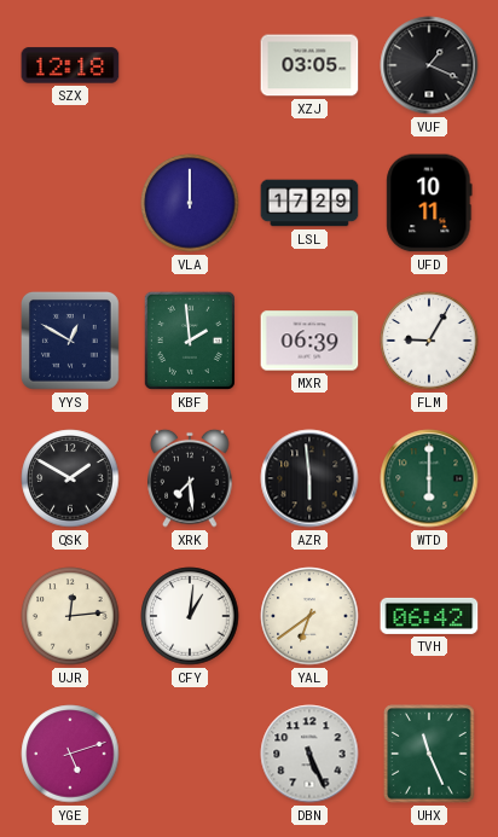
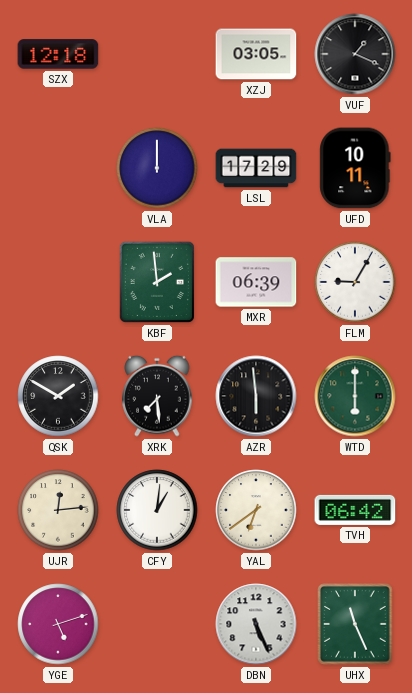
YYS: 12:50 -> none (70, 341)
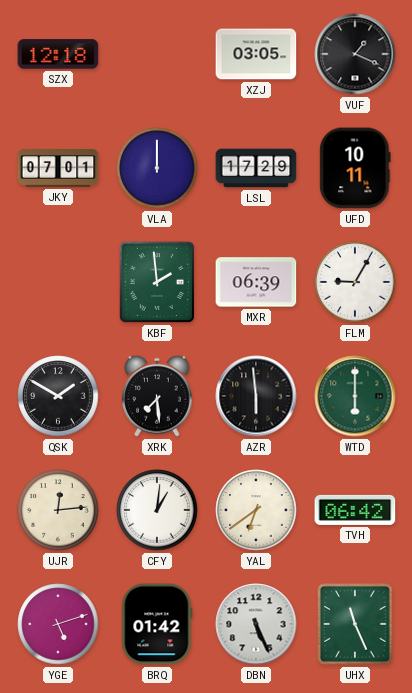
JKY: none -> 07:01 (58, 168)
BRQ: none -> 01:42 (157, 624)
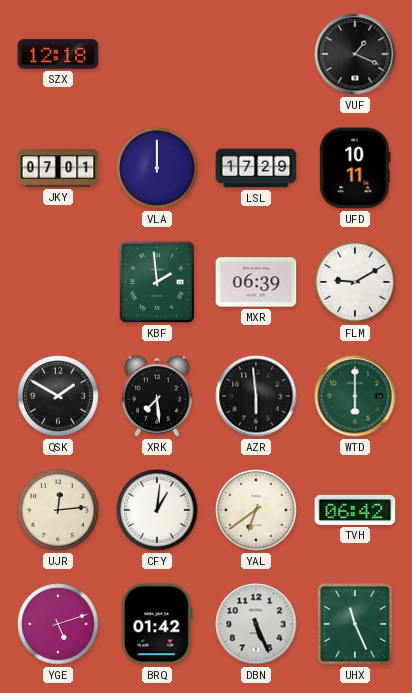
XZJ: 03:05 -> none (256, 54)
FLM: 9:05 -> 9:10 (355, 282)
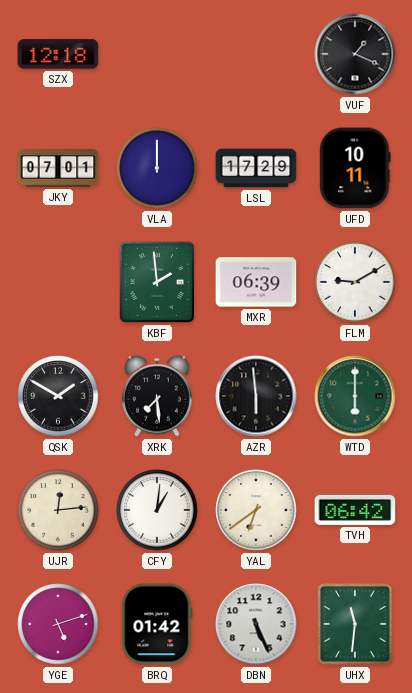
UHX: 11:26 -> 11:31 (355, 624)
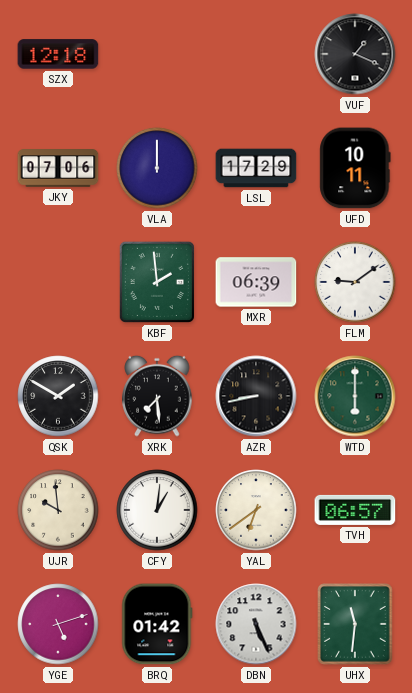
JKY: 07:01 -> 07:06 (58, 168)
FLM: 9:10 -> 9:09 (355, 282)
AZR: 5:59 -> 8:43 (256, 396)
UJR: 12:14 -> 9:59 (58, 510)
TVH: 06:42 -> 06:57 (355, 510)
